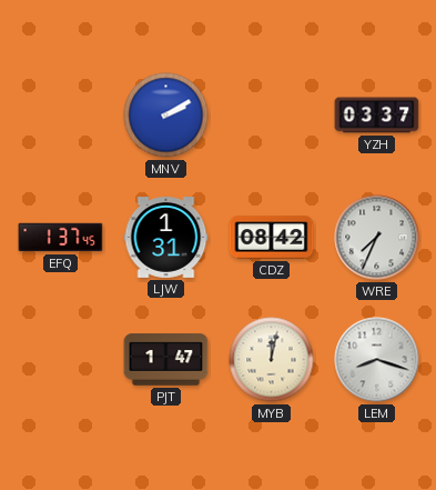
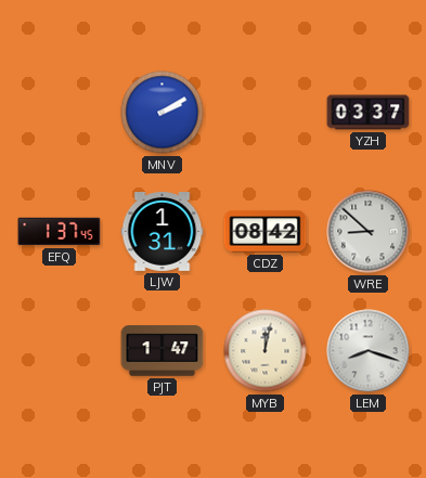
WRE: 7:34 -> 8:52 (369, 232)
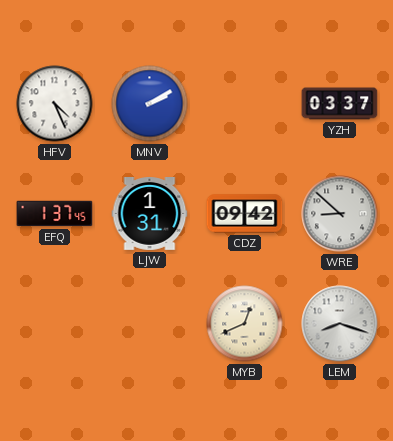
HFV: none -> 4:26 (55, 104)
CDZ: 08:42 -> 09:42 (245, 214)
PJT: 1:47 -> none (163, 351)
MYB: 12:02 -> 12:41 (245, 324)
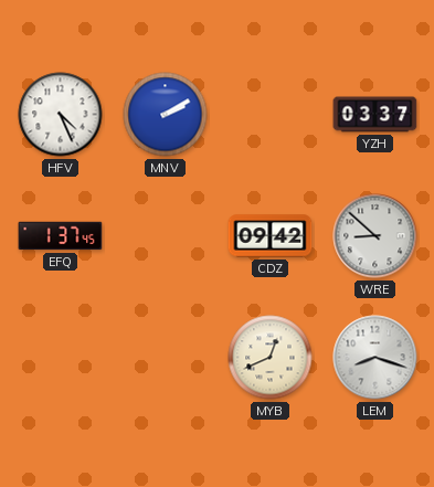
LJW: 1:31 -> none (150, 214)
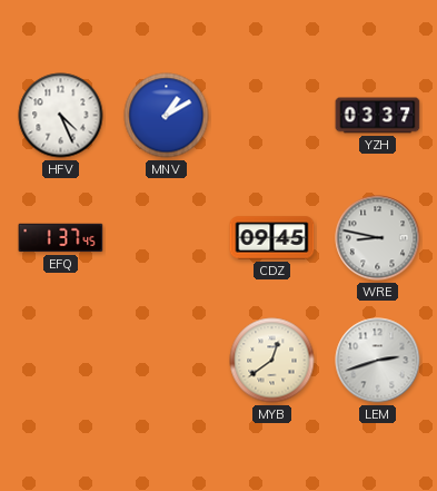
MNV: 2:10 -> 1:10 (167, 116)
CDZ: 09:42 -> 09:45 (272, 238)
WRE: 8:52 -> 8:47 (378, 238)
MYB: 12:41 -> 12:39 (272, 361)
LEM: 8:18 -> 2:42 (378, 361)
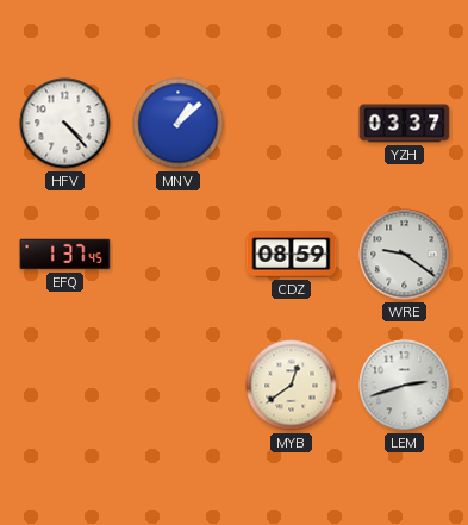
HFV: 4:26 -> 4:23 (65, 124)
MNV: 1:10 -> 1:08 (179, 124)
CDZ: 09:45 -> 08:59 (292, 255)
WRE: 8:47 -> 9:21 (405, 255)
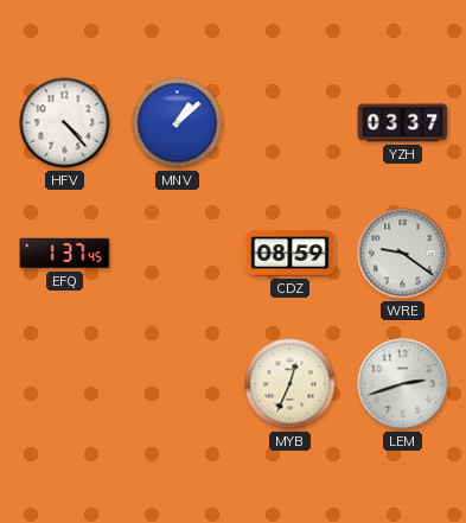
MYB: 12:39 -> 12:34 (291, 384)
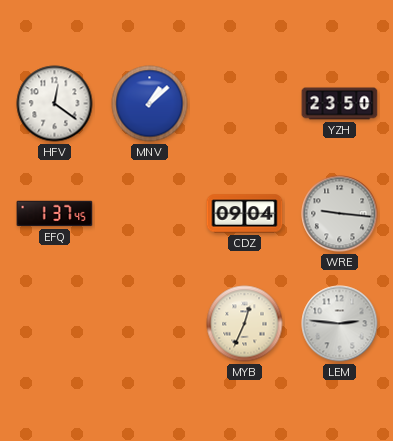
HFV: 4:23 -> 12:21 (55, 104)
YZH: 03:37 -> 23:50 (340, 104)
CDZ: 08:59 -> 09:04 (245, 214)
WRE: 9:21 -> 9:16 (340, 214)
LEM: 2:42 -> 2:46 (340, 324)
